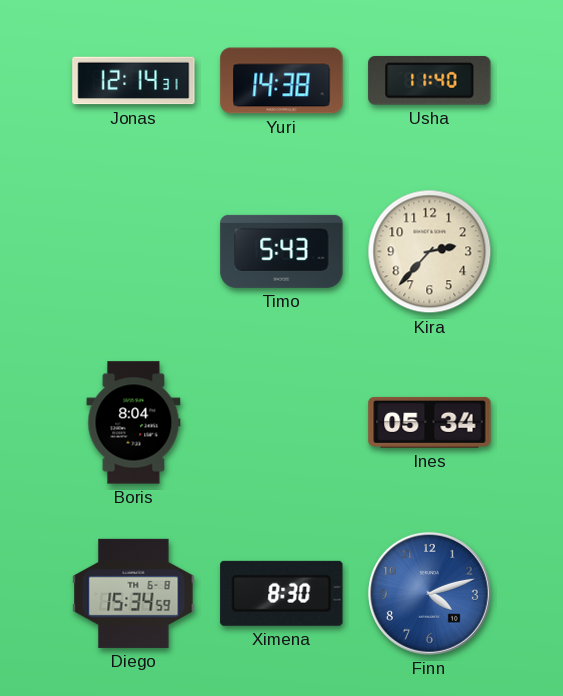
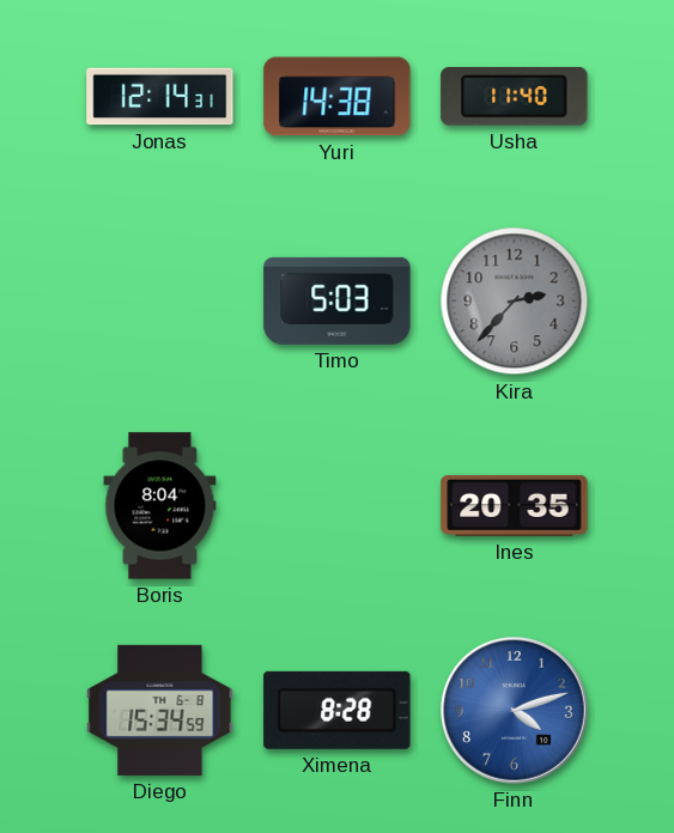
Timo: 5:43 -> 5:03 (338, 300)
Kira dial: cream -> grey (515, 302)
Ines: 05:34 -> 20:35 (515, 505)
Ximena: 8:30 -> 8:28 (338, 710)
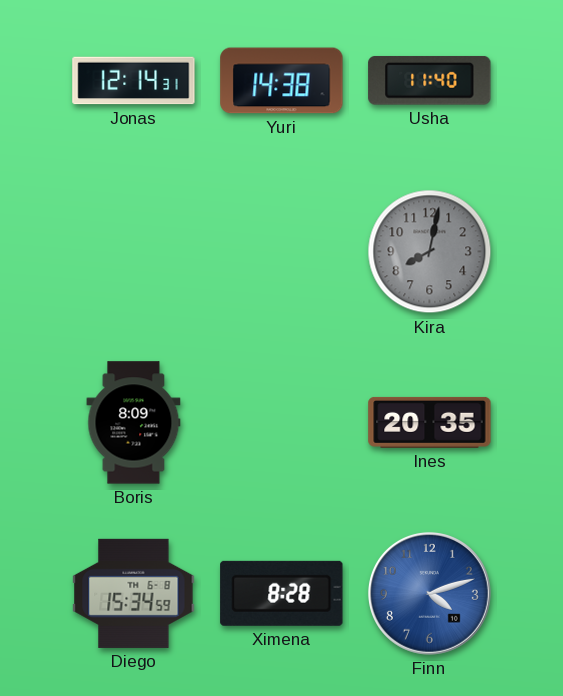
Timo: 5:03 -> none (338, 300)
Kira: 2:37 -> 8:02 (430, 252)
Boris: 8:04 -> 8:09 (134, 423)
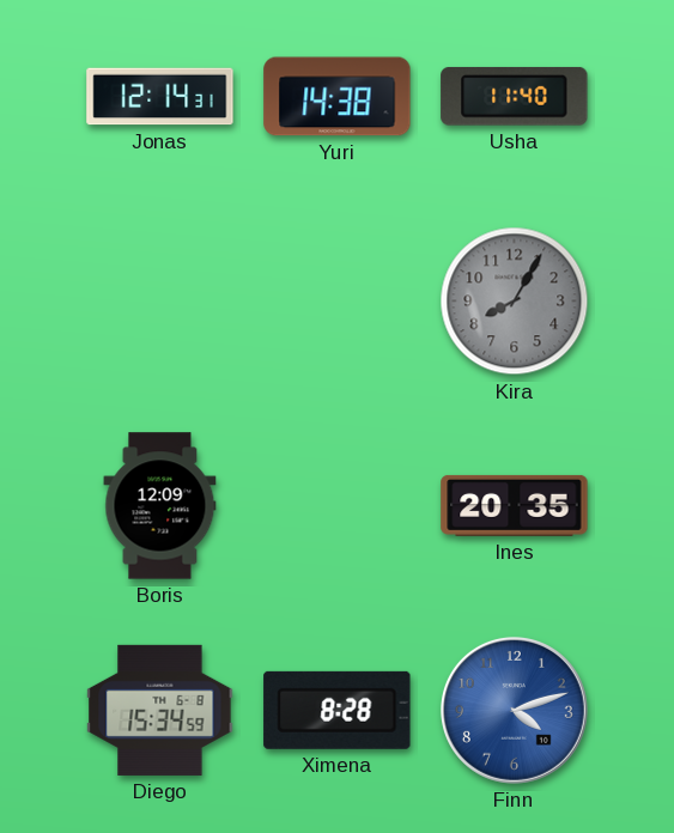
Kira: 8:02 -> 8:05 (515, 302)
Boris: 8:09 -> 12:09 (160, 506)
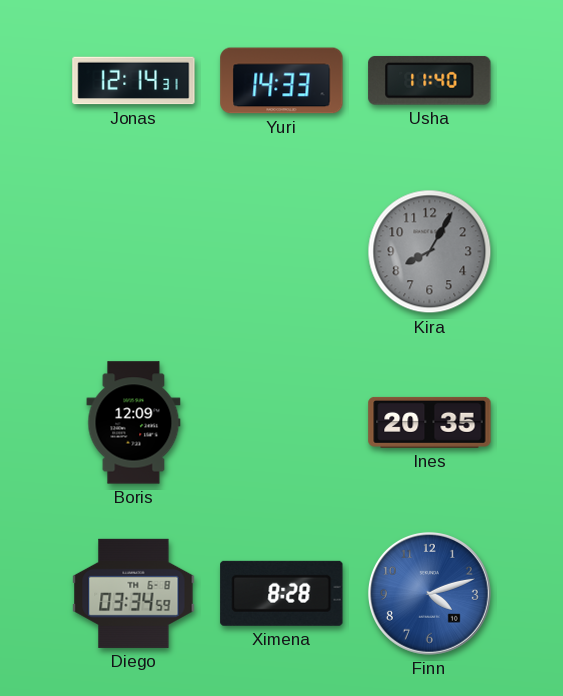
Yuri: 14:38 -> 14:33 (282, 81)
Diego: 15:34 -> 03:34 (134, 593)
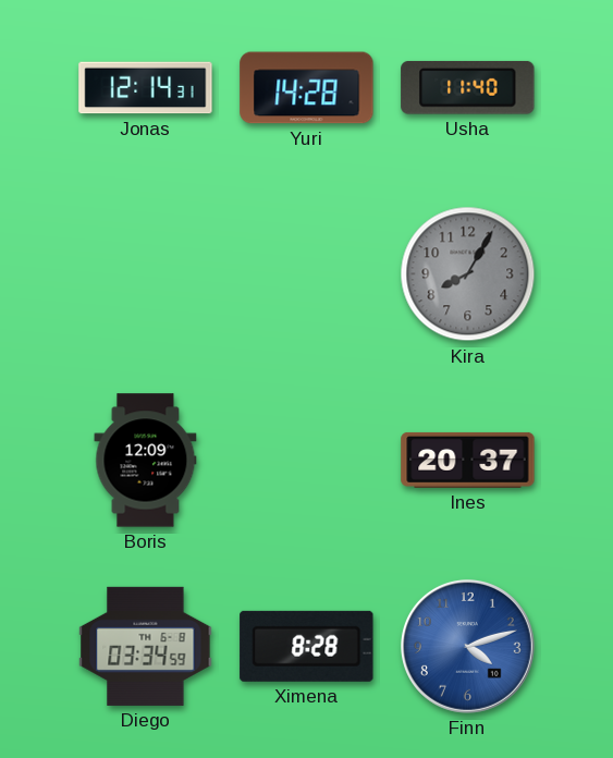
Yuri: 14:33 -> 14:28 (307, 88)
Ines: 20:35 -> 20:37 (468, 460)
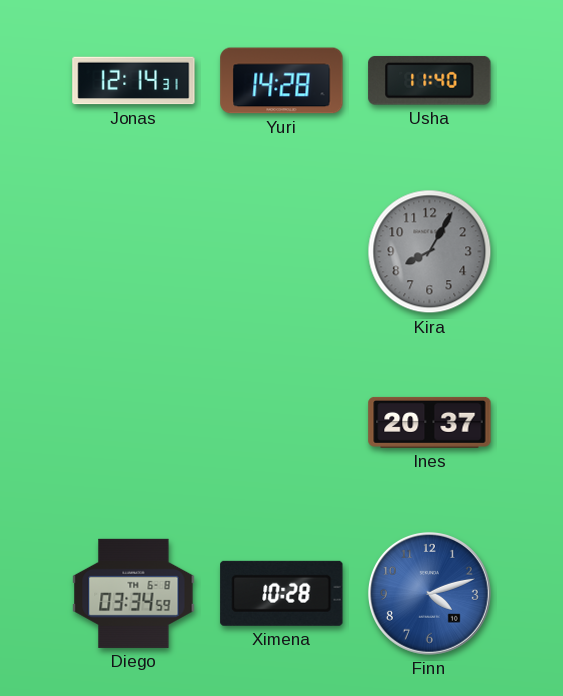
Boris: 12:09 -> none (146, 461)
Ximena: 8:28 -> 10:28 (282, 593)
